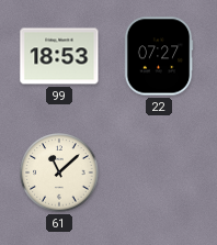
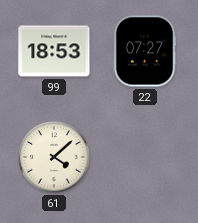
61: 11:08 -> 4:08 (54, 157)
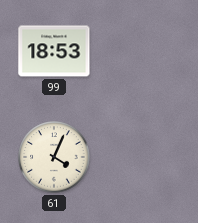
22: 07:27 -> none (145, 51)
61: 4:08 -> 4:04 (54, 157)
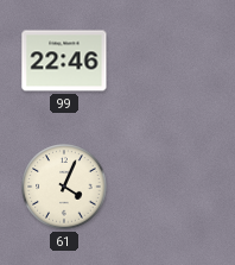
99: 18:53 -> 22:46 (64, 61)
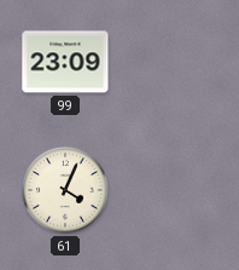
99: 22:46 -> 23:09 (65, 62)
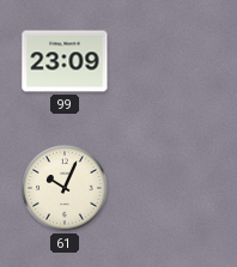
61: 4:04 -> 10:04 (65, 188)
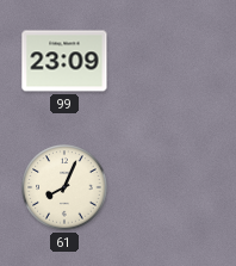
61: 10:04 -> 8:04 (64, 187)
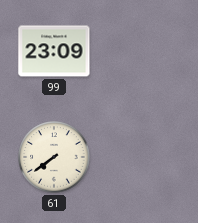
61: 8:04 -> 7:39 (54, 157)
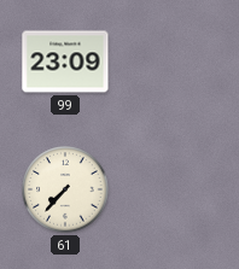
61: 7:39 -> 7:37 (65, 189)
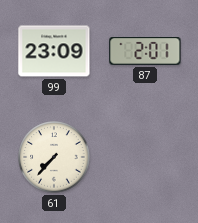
87: none -> 2:01 (145, 52)
